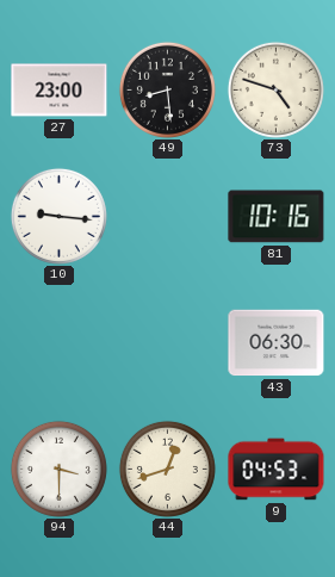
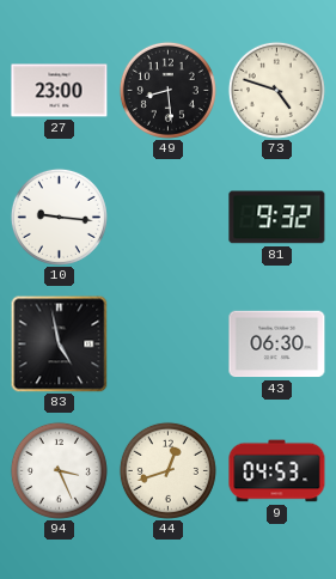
81: 10:16 -> 9:32 (277, 218)
83: none -> 4:58 (59, 343)
94: 3:30 -> 3:26 (59, 470)
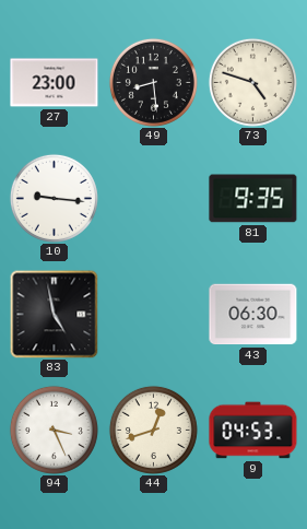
81: 9:32 -> 9:35 (253, 199)
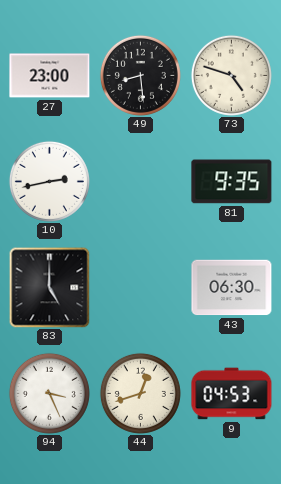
10: 9:16 -> 2:43 (49, 181)
83: 4:58 -> 5:00 (49, 287)
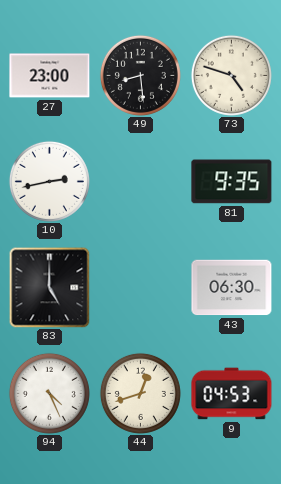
94: 3:26 -> 4:26 (49, 393)
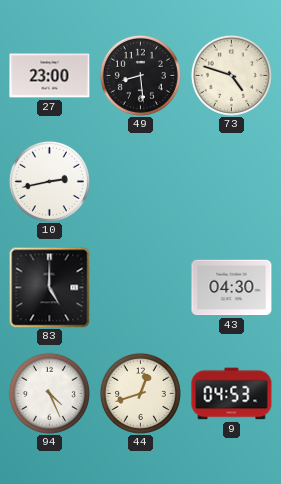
81: 9:35 -> none (232, 182)
43: 06:30 -> 04:30 (232, 288)
